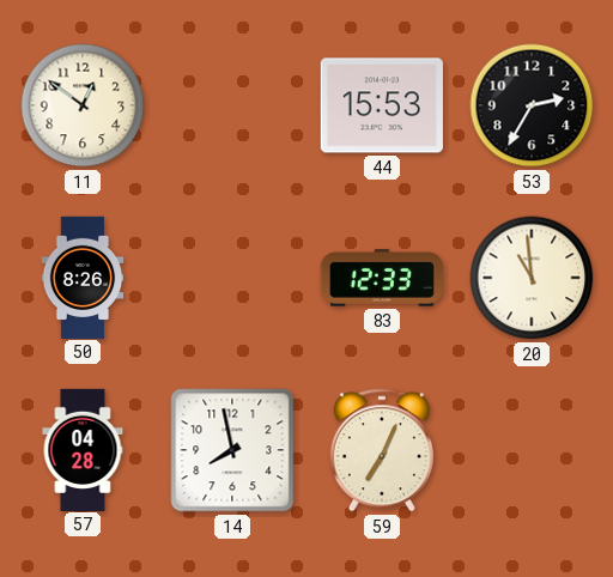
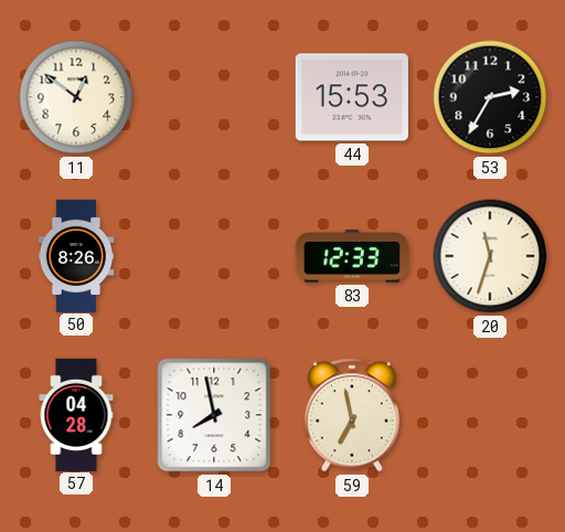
20: 10:59 -> 11:33 (490, 256)
59: 7:04 -> 6:58 (352, 415)
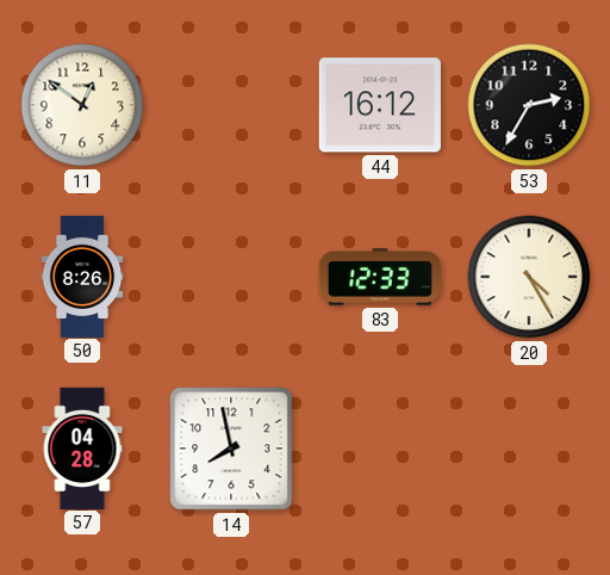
44: 15:53 -> 16:12 (380, 105)
20: 11:33 -> 4:25 (529, 277)
59: 6:58 -> none (352, 415)
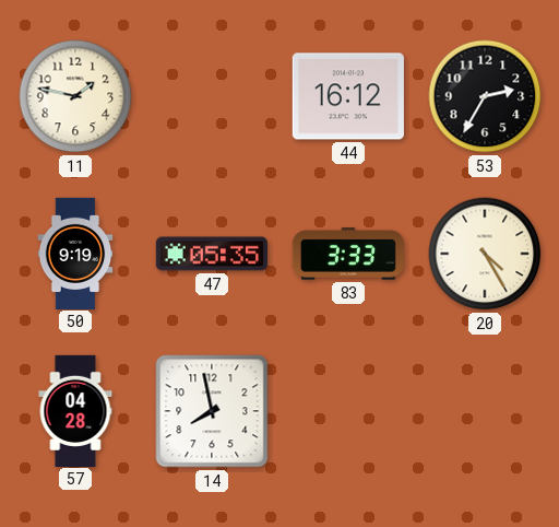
11: 12:51 -> 1:47 (75, 96)
50: 8:26 -> 9:19 (75, 253)
47: none -> 05:35 (212, 254)
83: 12:33 -> 3:33 (348, 254)
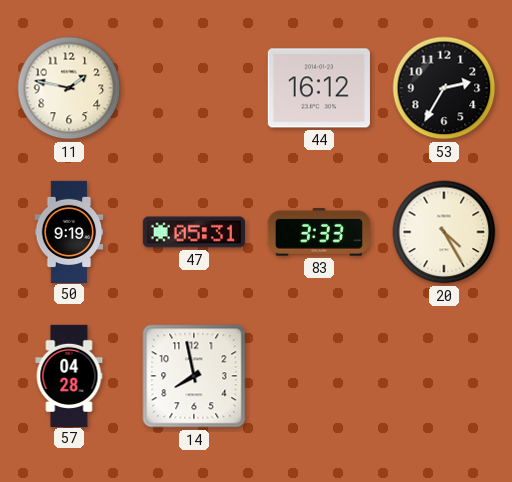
47: 05:35 -> 05:31 (194, 232)
